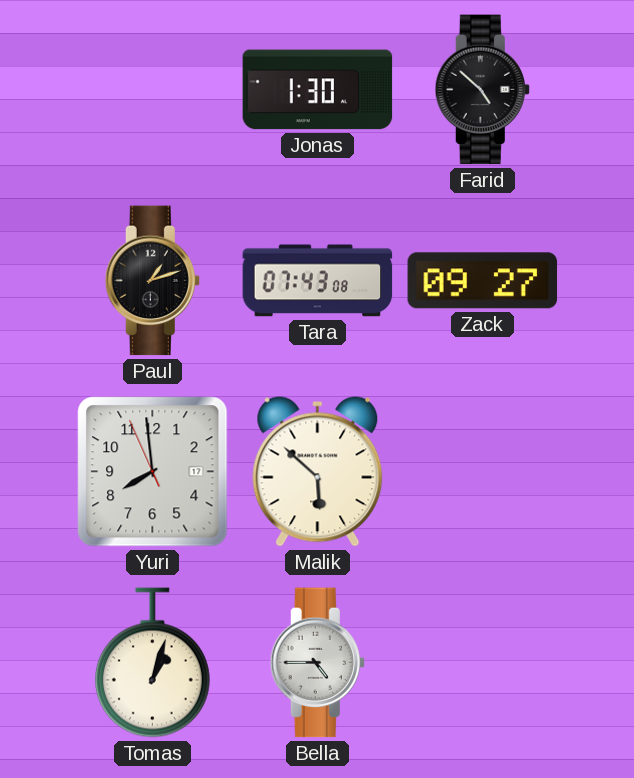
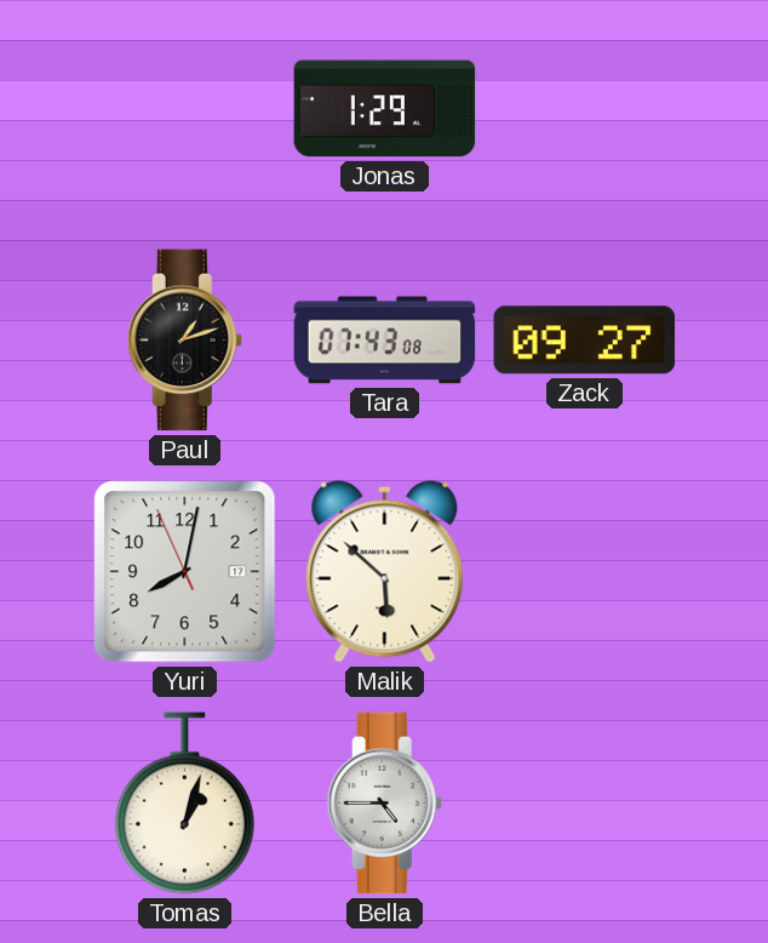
Jonas: 1:30 -> 1:29 (385, 109)
Farid: 4:52 -> none (482, 90)
Yuri: 7:58 -> 8:01 (185, 572)
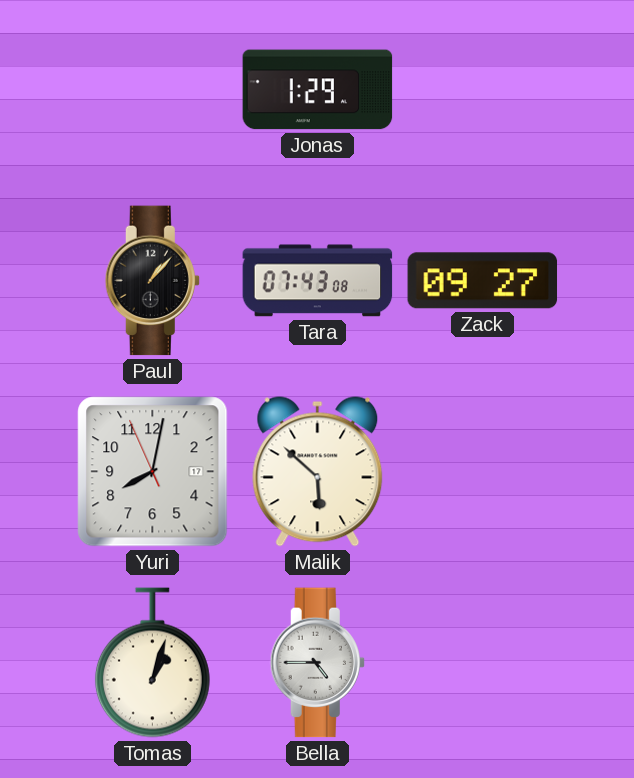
Paul: 1:12 -> 1:07 (152, 281)
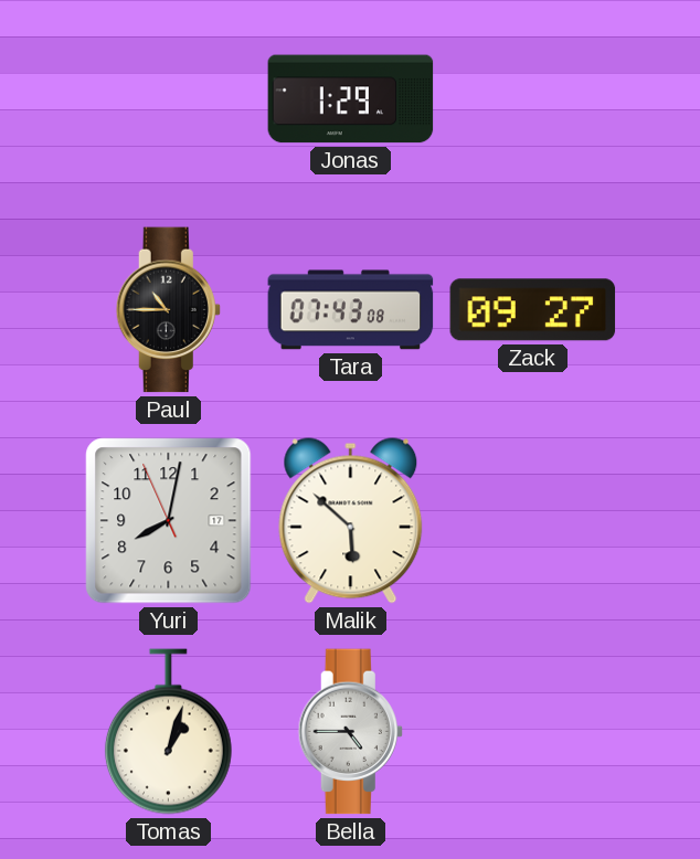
Paul: 1:07 -> 10:45 (168, 310)
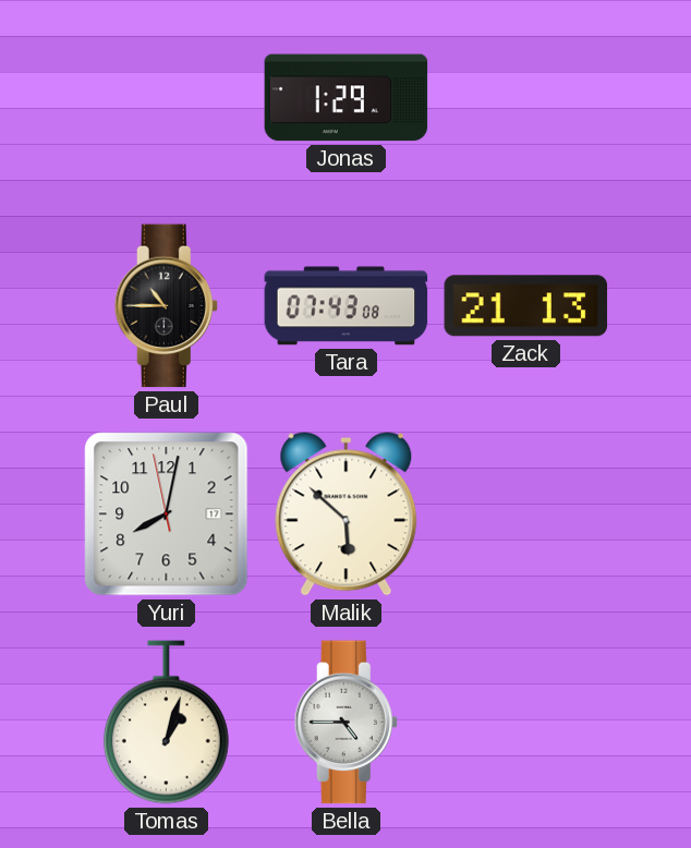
Zack: 09:27 -> 21:13 (526, 306)
Yuri: 8:01:56 -> 8:01:58 (167, 514)
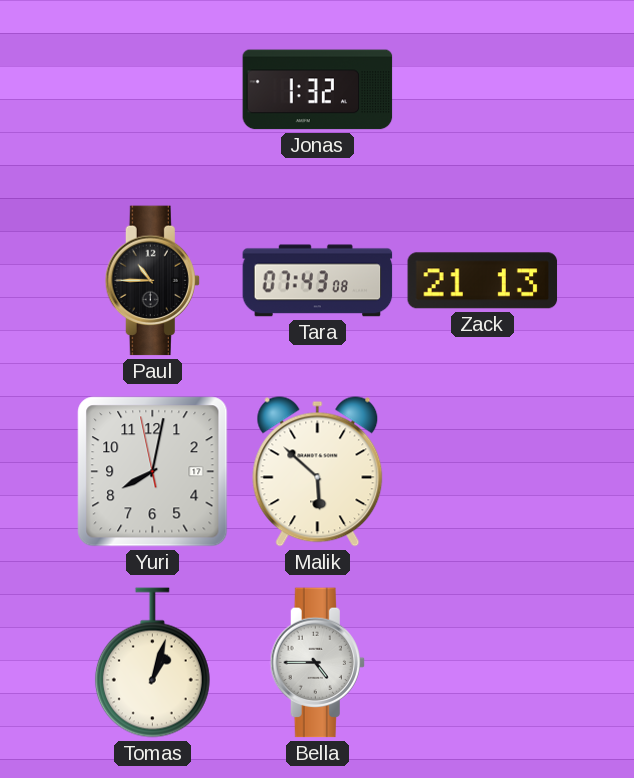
Jonas: 1:29 -> 1:32 (318, 90)
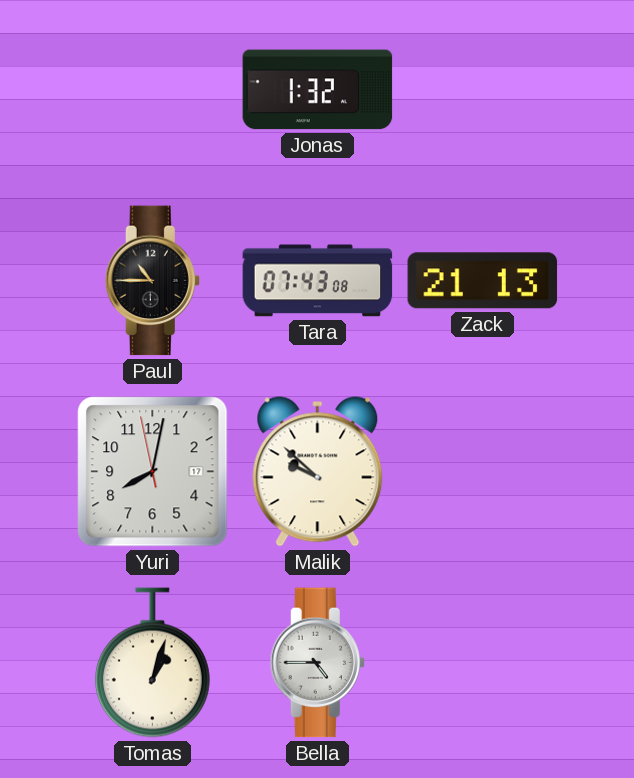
Malik: 5:52 -> 9:52 (318, 472)
